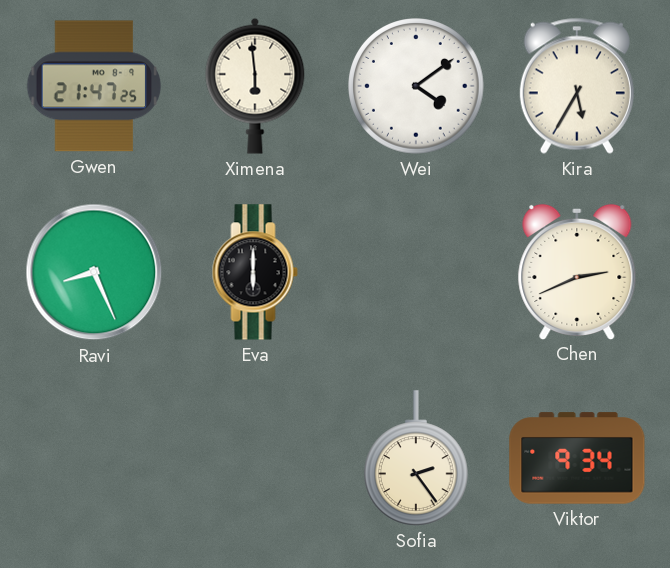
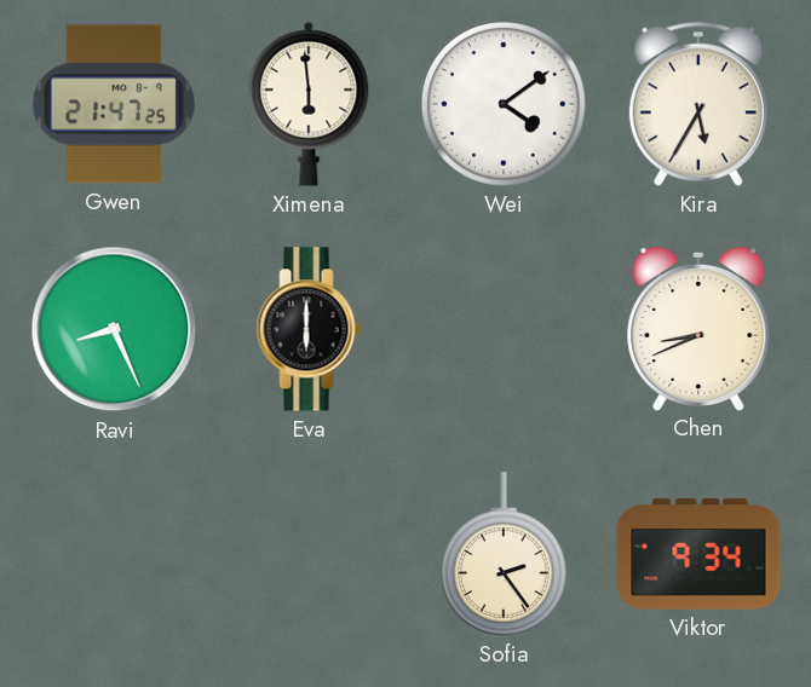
Chen: 2:41 -> 8:41 (698, 328)
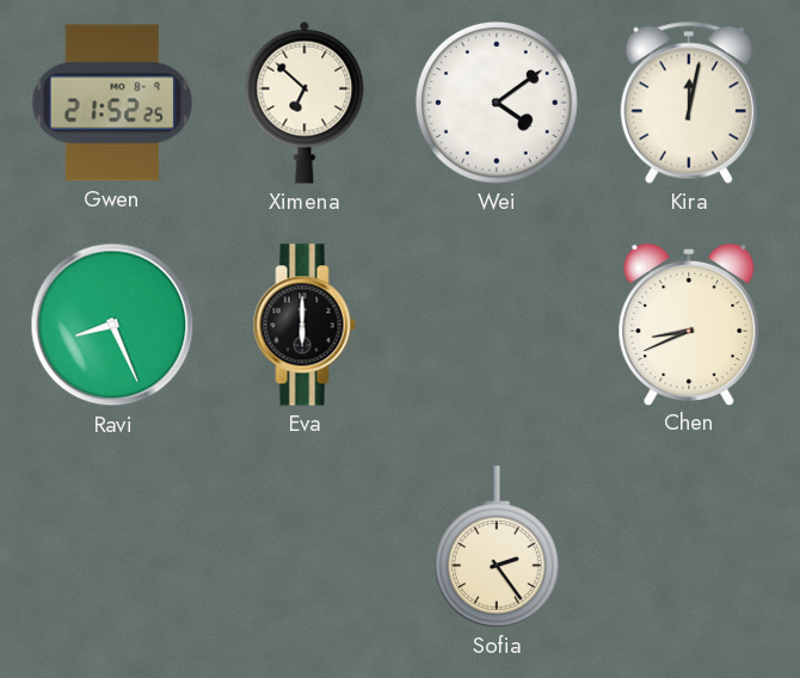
Gwen: 21:47 -> 21:52 (112, 103)
Ximena: 5:59 -> 6:52 (304, 103)
Kira: 5:35 -> 12:02 (689, 103)
Viktor: 9:34 -> none (698, 554)
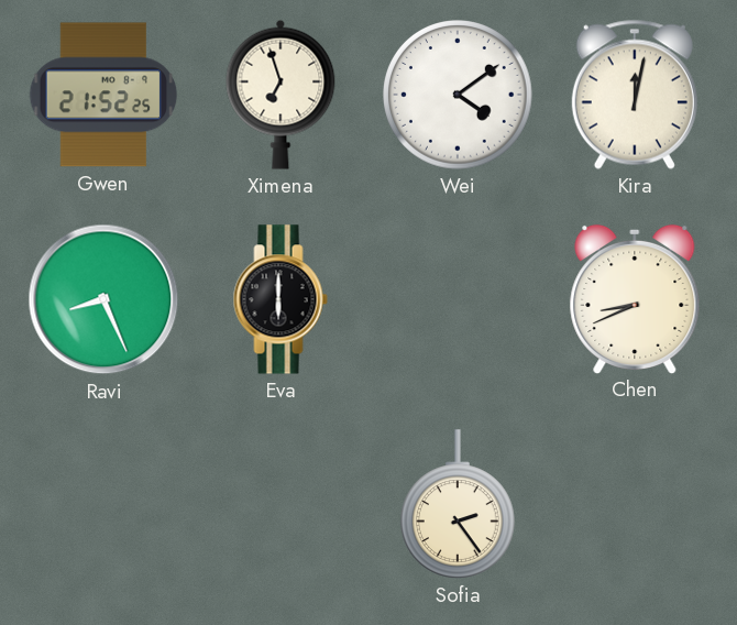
Ximena: 6:52 -> 6:57 (280, 95)
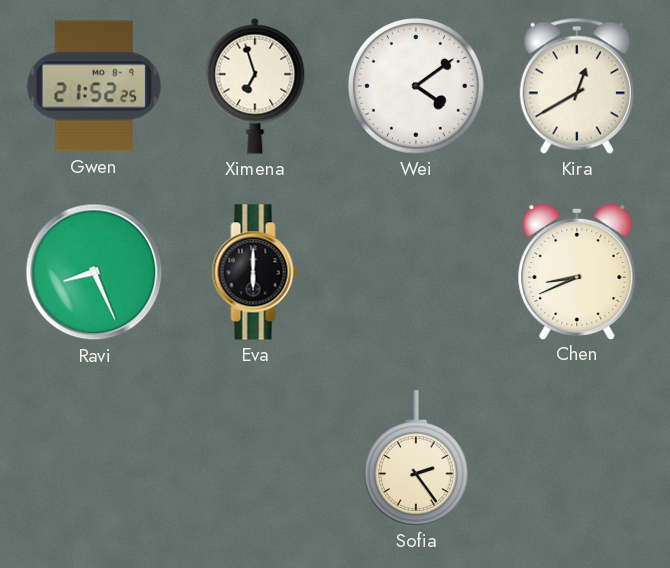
Kira: 12:02 -> 12:40 (577, 86)
